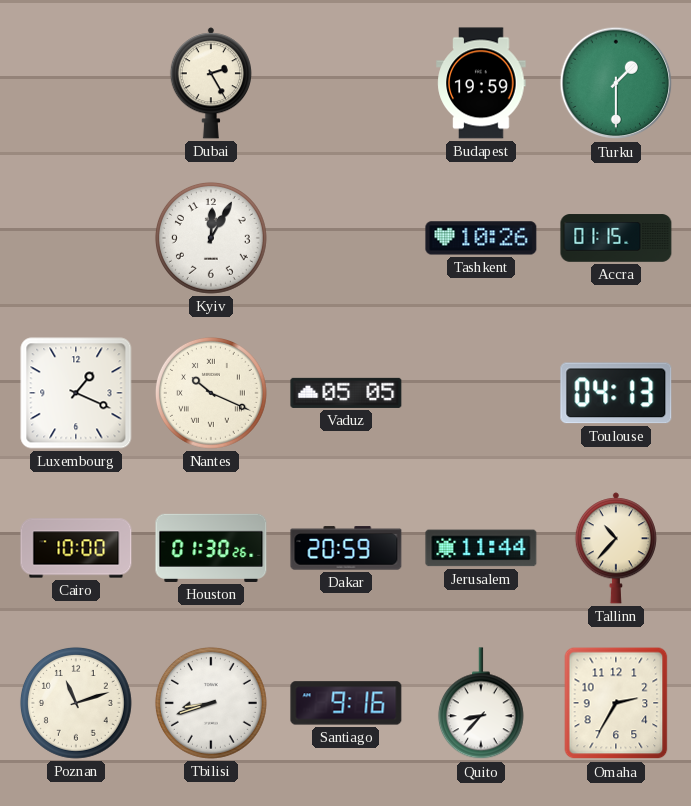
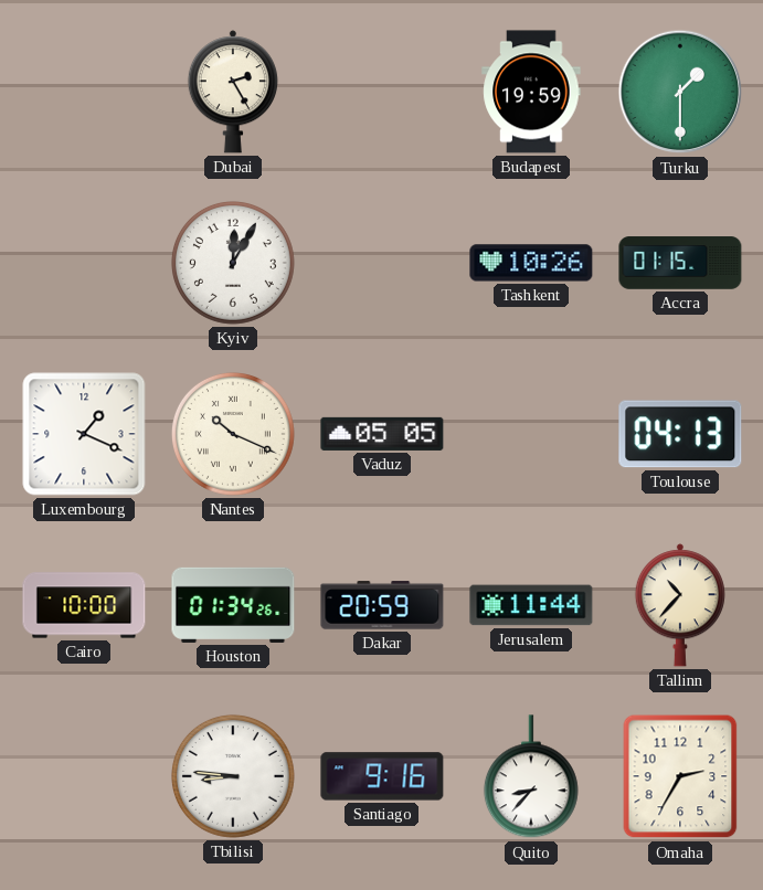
Houston: 01:30 -> 01:34 (233, 605)
Poznan: 11:12 -> none (76, 703)
Tbilisi: 8:42 -> 8:46 (233, 776)
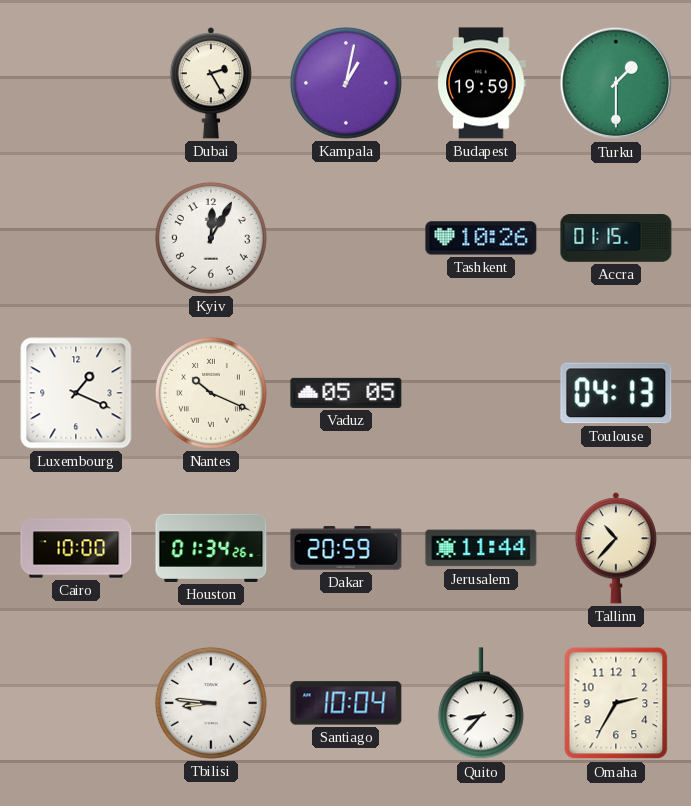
Kampala: none -> 1:02 (346, 83)
Santiago: 9:16 -> 10:04 (346, 703)
